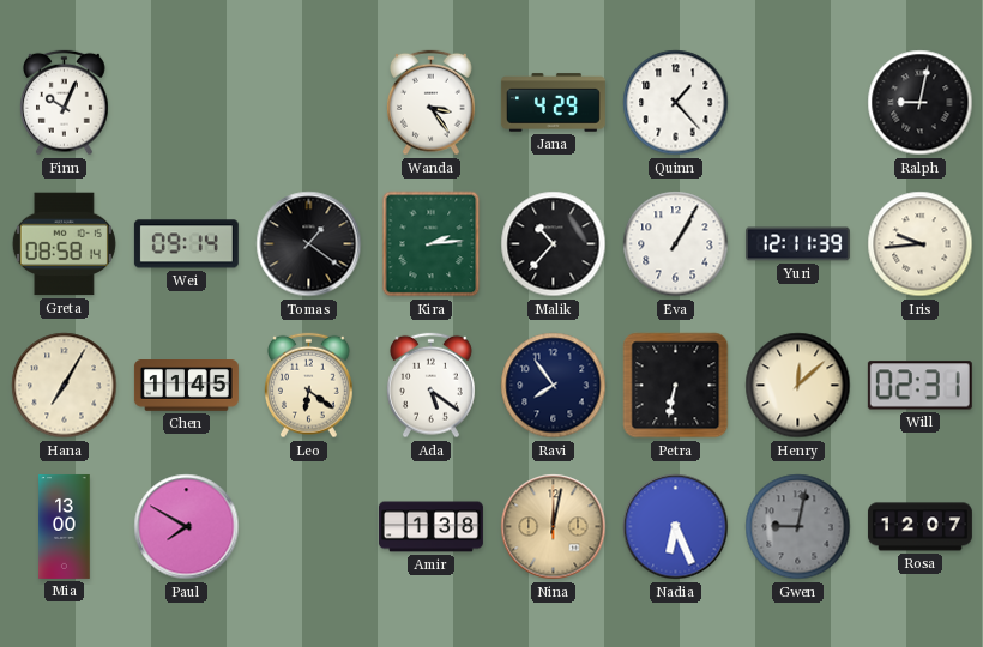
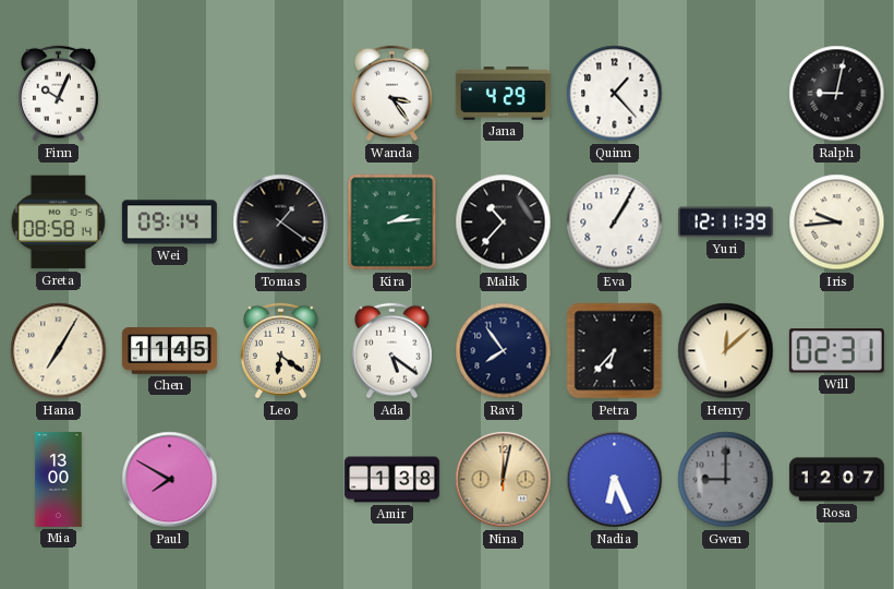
Petra: 6:32 -> 6:37 (615, 351)
Gwen: 9:02 -> 9:00 (726, 480)
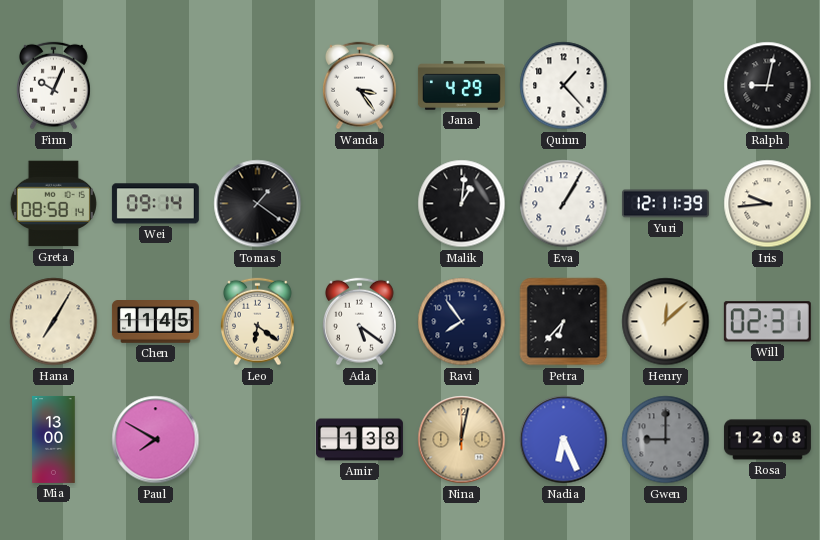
Kira: 2:14 -> none (392, 223)
Malik: 10:37 -> 1:01 (462, 204)
Rosa: 12:07 -> 12:08 (767, 440)
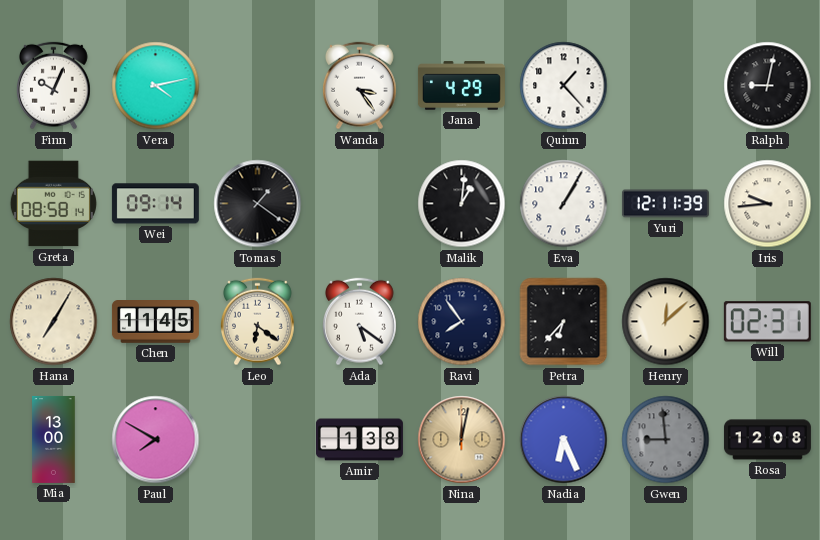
Vera: none -> 4:13 (156, 86)
Gwen: 9:00 -> 8:59 (666, 440)
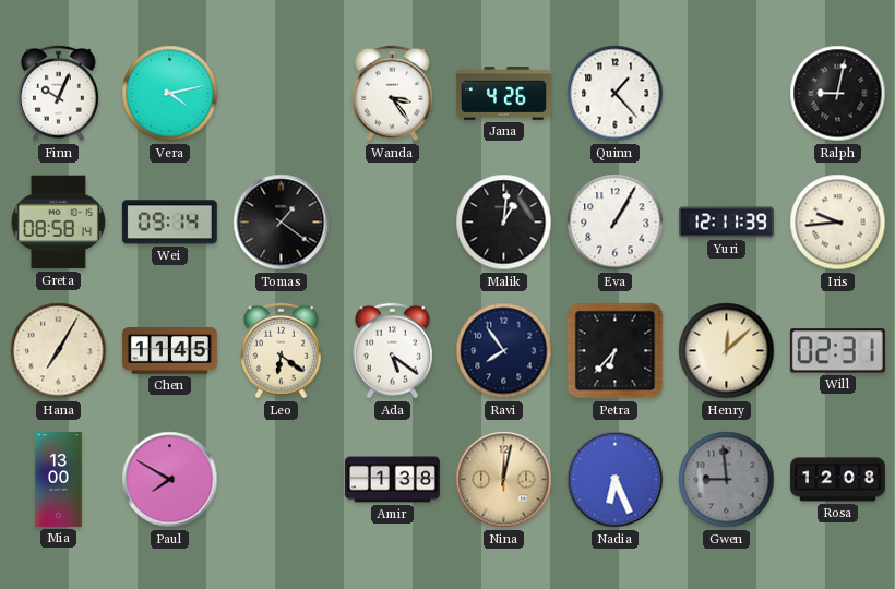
Jana: 4:29 -> 4:26 (503, 94)
